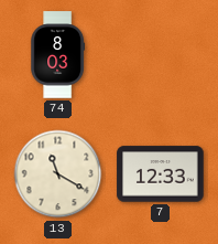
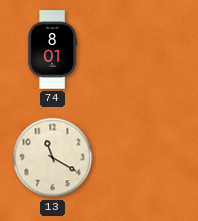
74: 8:03 -> 8:01 (52, 50)
7: 12:33 -> none (161, 174)
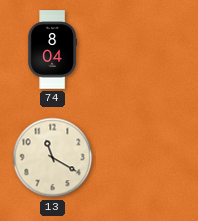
74: 8:01 -> 8:04 (52, 50)
